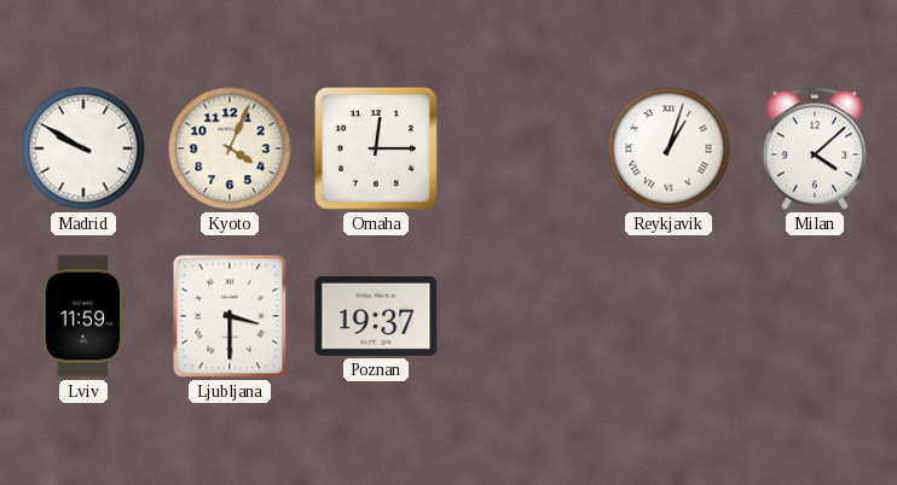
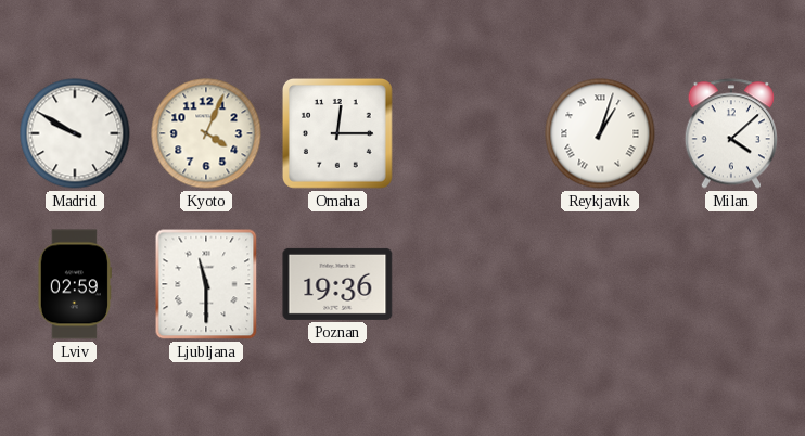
Lviv: 11:59 -> 02:59 (75, 284)
Ljubljana: 3:30 -> 11:30 (206, 284)
Poznan: 19:37 -> 19:36 (337, 284)
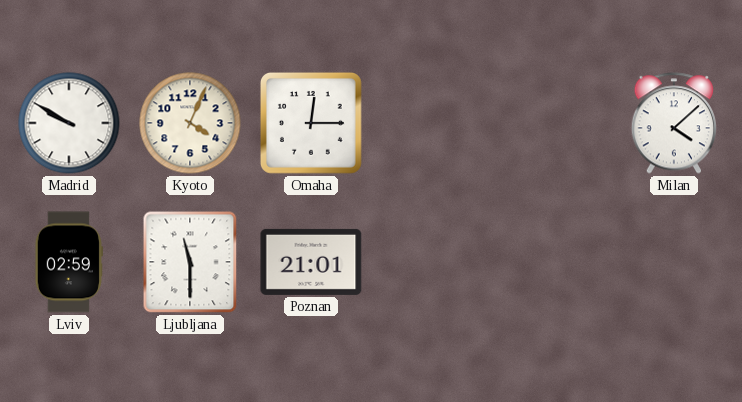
Reykjavik: 1:03 -> none (600, 133)
Poznan: 19:36 -> 21:01 (311, 262)
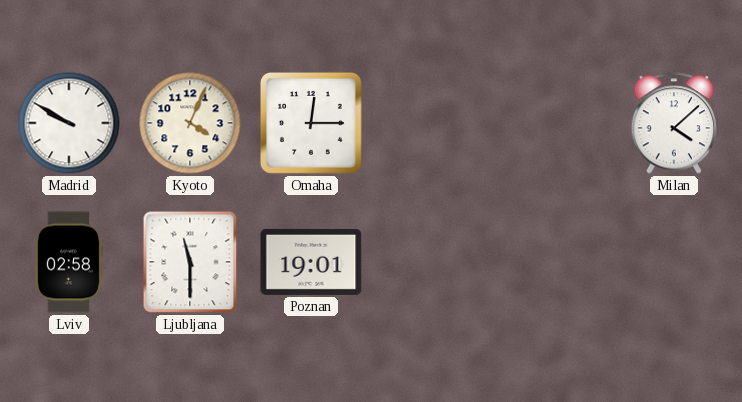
Lviv: 02:59 -> 02:58 (69, 262)
Poznan: 21:01 -> 19:01 (311, 262)
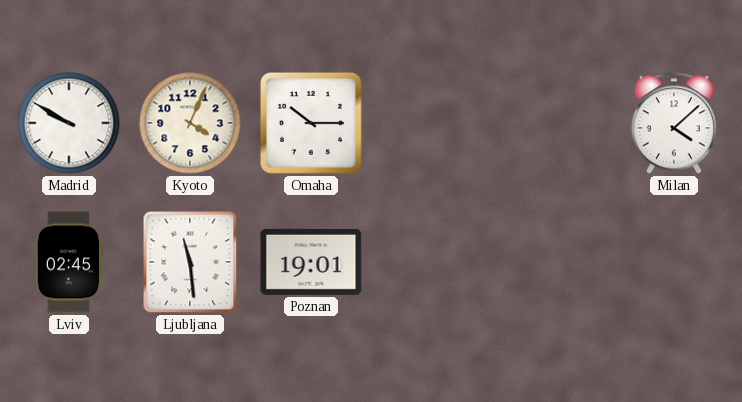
Omaha: 12:15 -> 10:15 (311, 123)
Lviv: 02:58 -> 02:45 (69, 262)
Ljubljana: 11:30 -> 11:29 (190, 262)
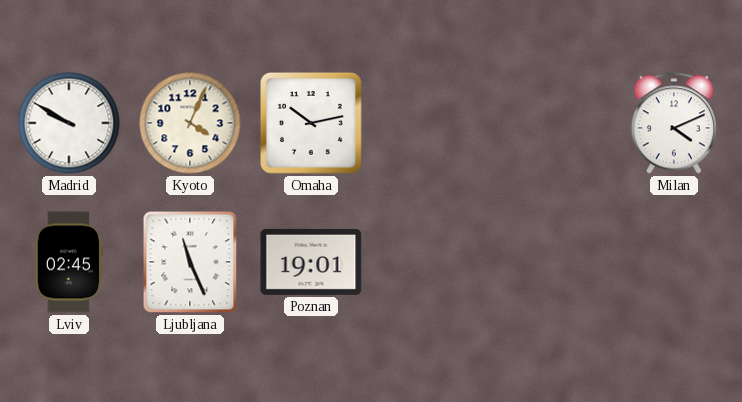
Omaha: 10:15 -> 10:13 (311, 123)
Milan: 4:08 -> 4:11 (674, 123)
Ljubljana: 11:29 -> 11:26 (190, 262)
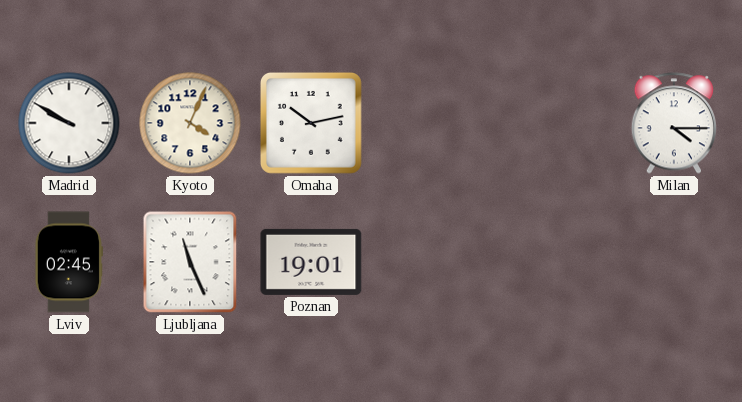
Milan: 4:11 -> 4:15 (674, 123)
